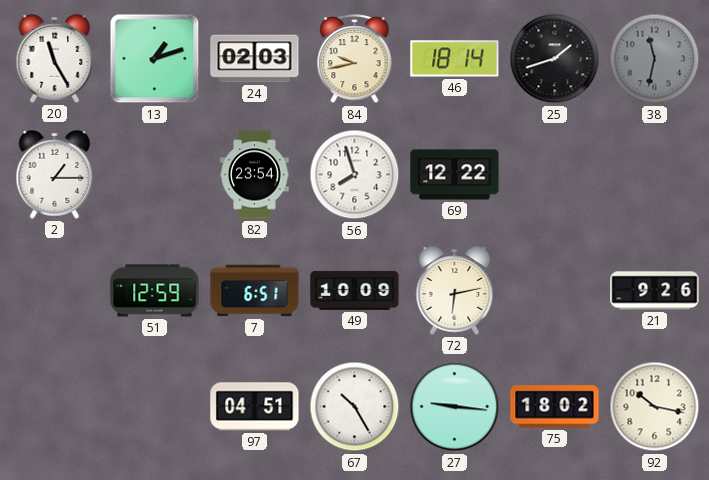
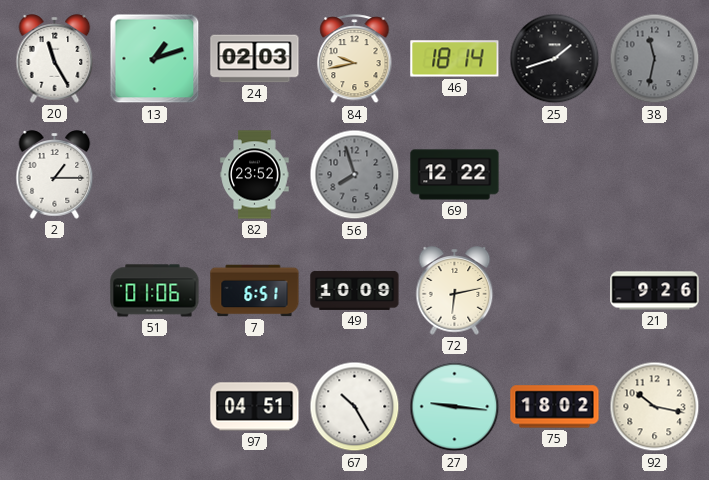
82: 23:54 -> 23:52 (255, 175)
56 dial: white -> grey (355, 175)
51: 12:59 -> 01:06 (155, 291)
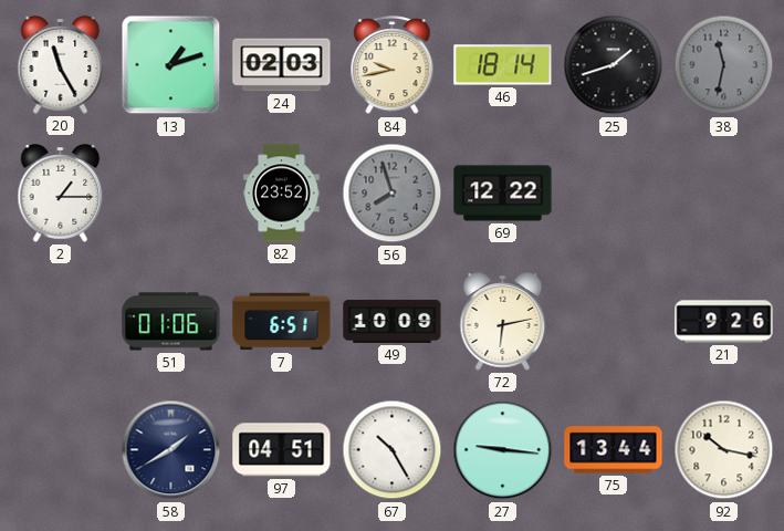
58: none -> 1:40 (171, 450)
75: 18:02 -> 13:44 (614, 450)
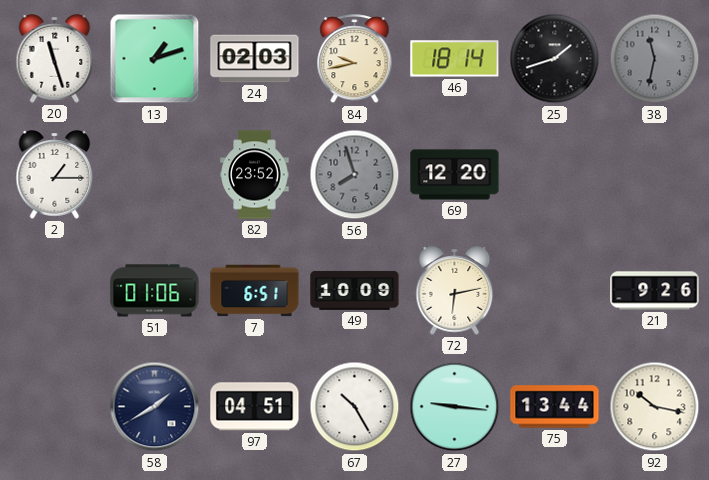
20: 11:25 -> 11:27 (55, 59)
69: 12:22 -> 12:20 (455, 175)
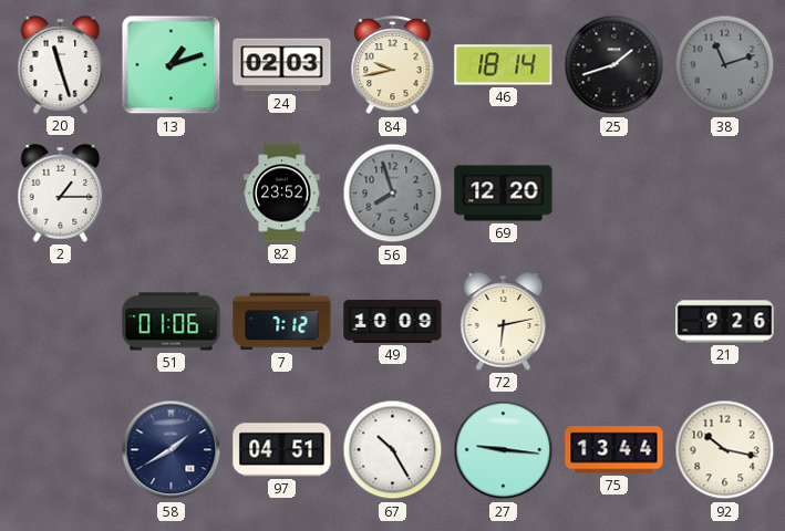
38: 11:32 -> 11:12 (725, 65)
7: 6:51 -> 7:12 (282, 322)
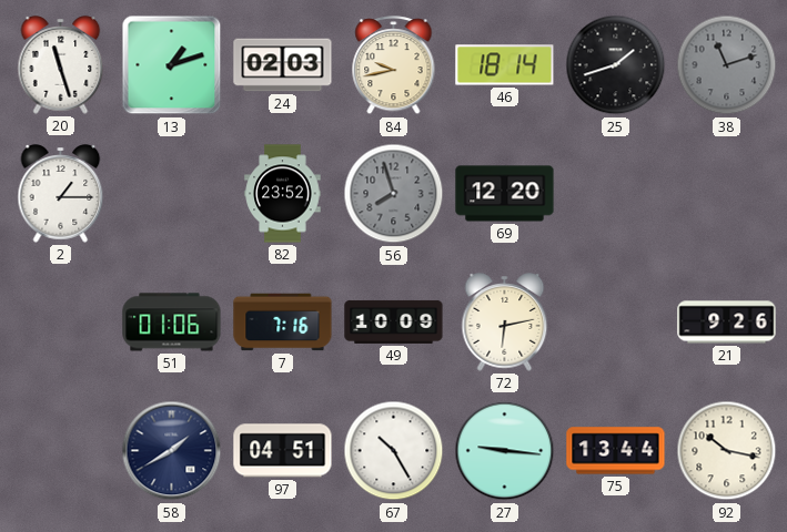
7: 7:12 -> 7:16 (283, 323)
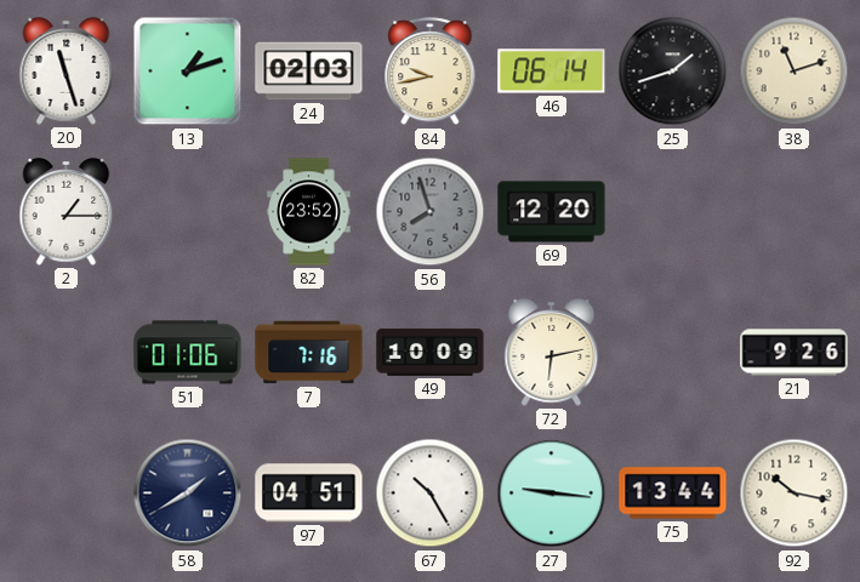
46: 18:14 -> 06:14 (552, 72)
38 dial: grey -> cream (794, 72)
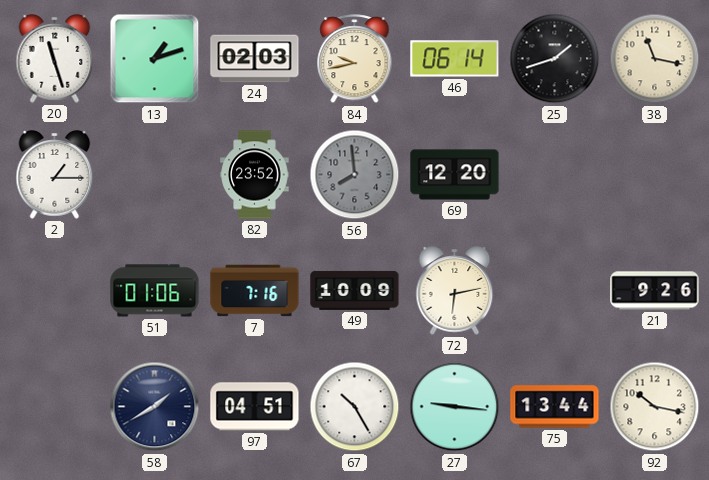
38: 11:12 -> 11:17 (655, 59)
56: 7:57 -> 7:59 (355, 175)
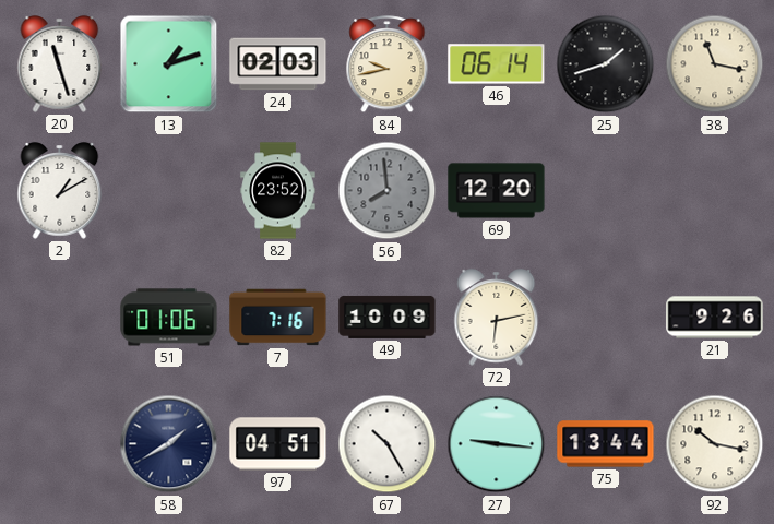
2: 1:15 -> 1:10 (60, 191)
